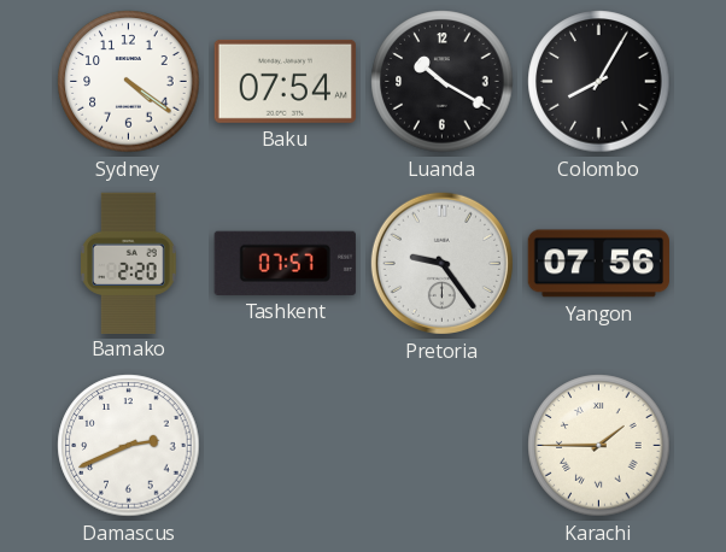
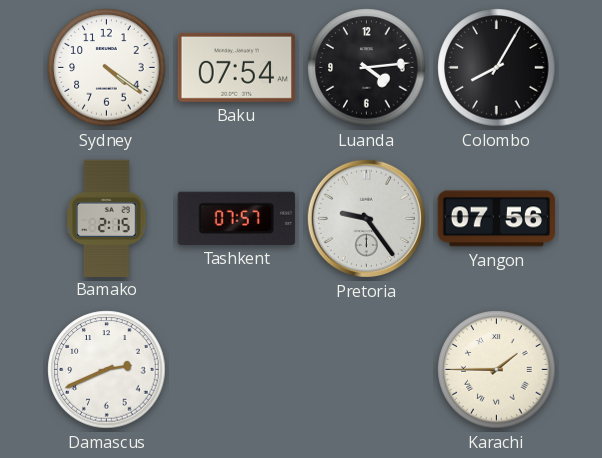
Luanda: 10:20 -> 4:14 (367, 68)
Bamako: 2:20 -> 2:15 (107, 218)
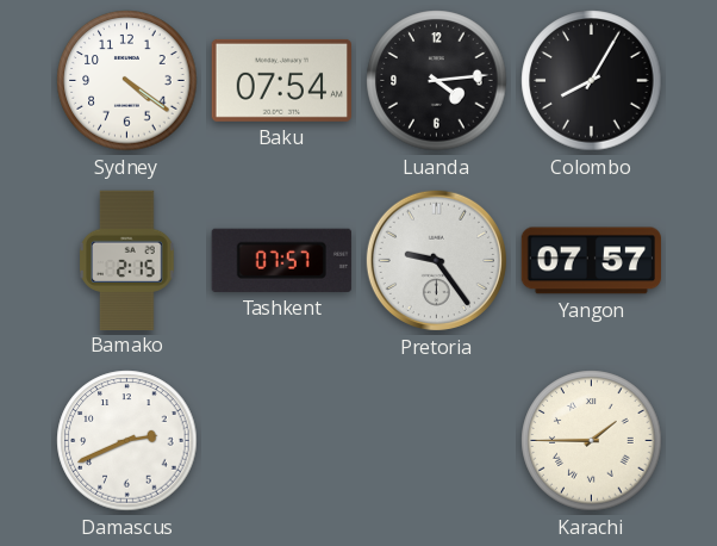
Yangon: 07:56 -> 07:57 (591, 261)
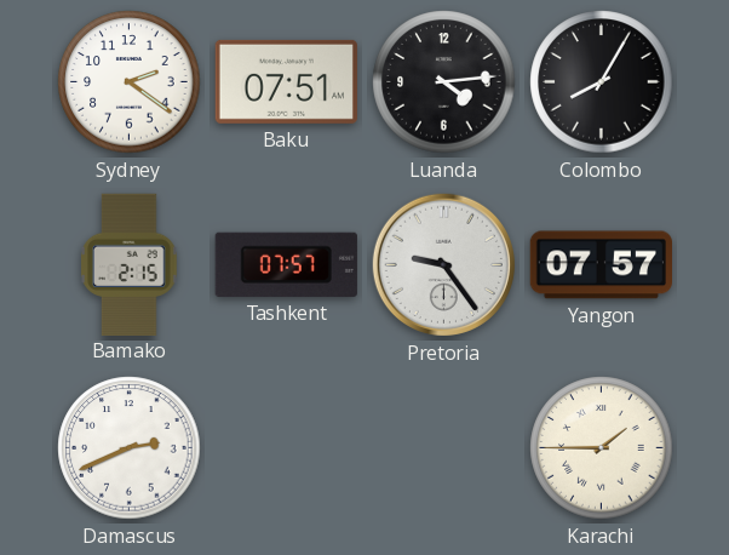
Sydney: 4:21 -> 2:21 (130, 82)
Baku: 07:54 -> 07:51 (286, 81)
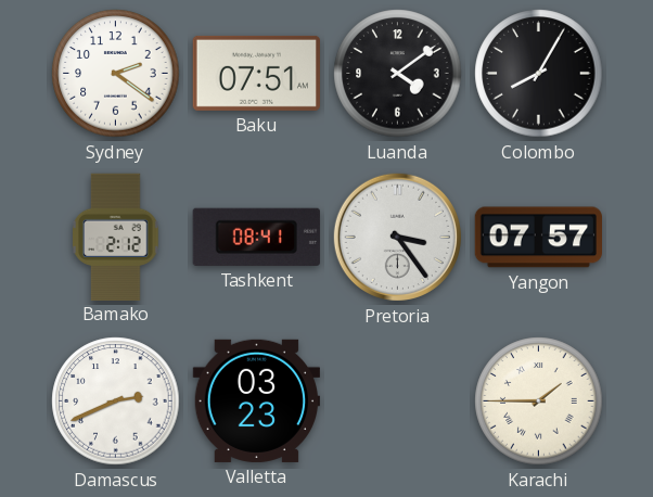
Luanda: 4:14 -> 4:09 (398, 74)
Bamako: 2:15 -> 2:12 (116, 237)
Tashkent: 07:57 -> 08:41 (256, 237)
Pretoria: 9:24 -> 3:24 (397, 237)
Valletta: none -> 03:23 (256, 400)
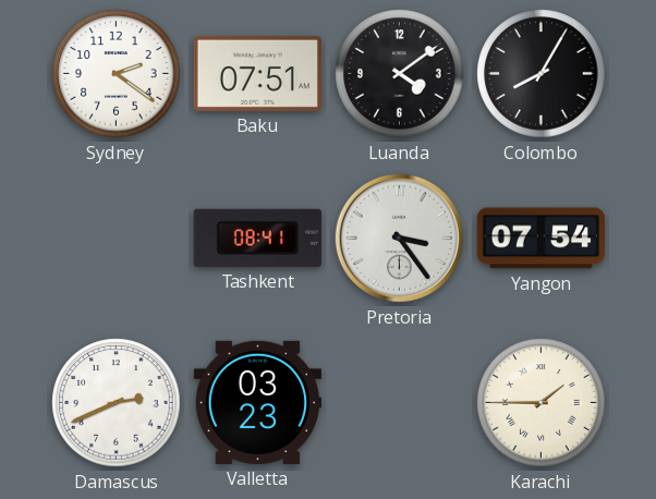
Bamako: 2:12 -> none (116, 237)
Yangon: 07:57 -> 07:54 (540, 239)
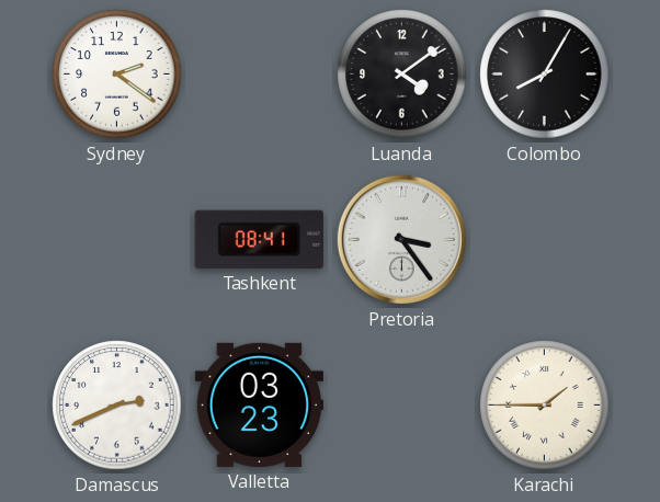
Baku: 07:51 -> none (257, 73)
Yangon: 07:54 -> none (540, 239)
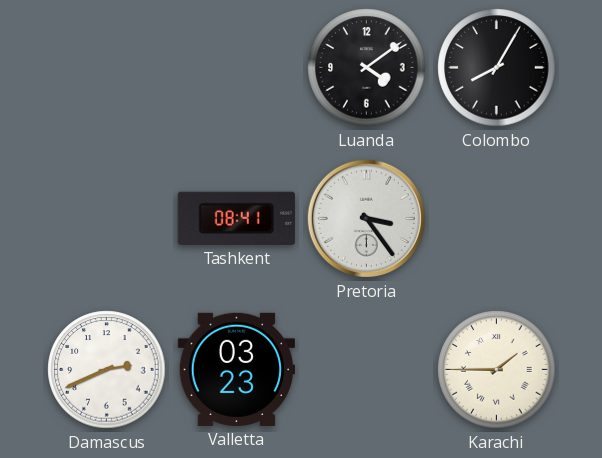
Sydney: 2:21 -> none (117, 75)
